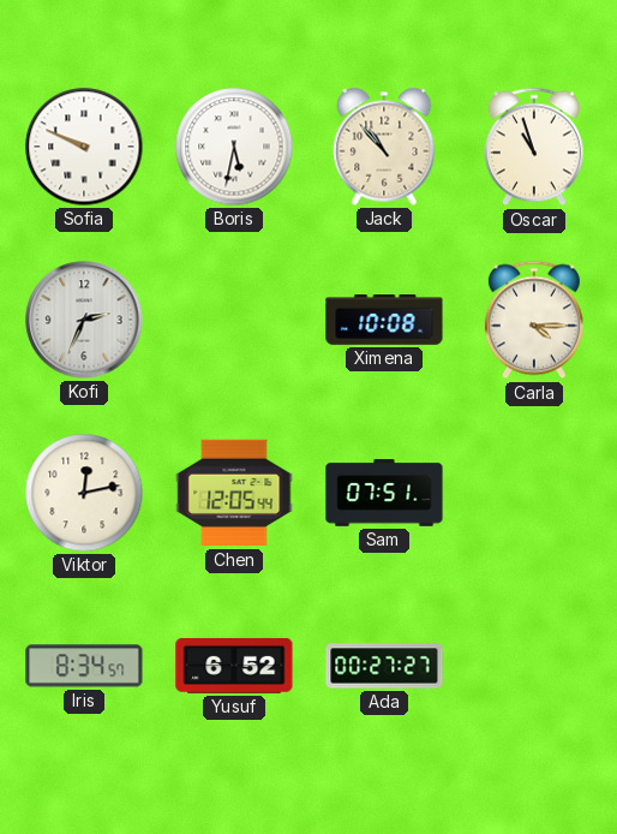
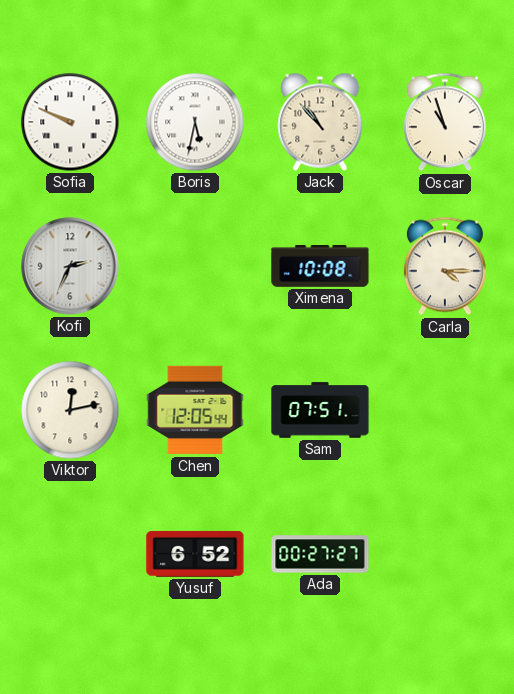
Iris: 8:34 -> none (84, 666)
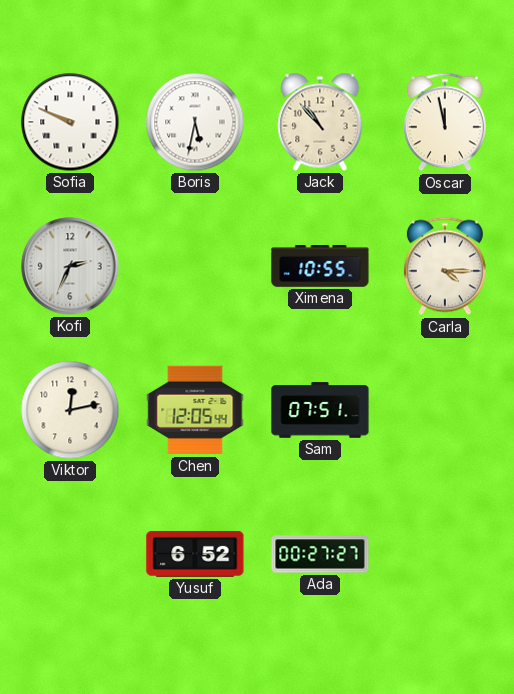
Oscar: 10:57 -> 11:58 (445, 122)
Ximena: 10:08 -> 10:55 (320, 267)
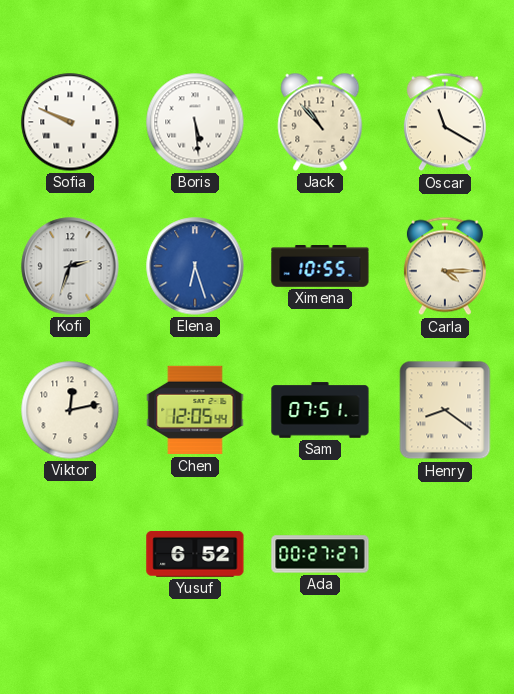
Boris: 5:32 -> 5:29 (195, 122)
Oscar: 11:58 -> 11:20 (445, 122)
Kofi: 2:34 -> 2:33 (70, 266)
Elena: none -> 6:27 (195, 266)
Henry: none -> 8:21 (445, 410)
